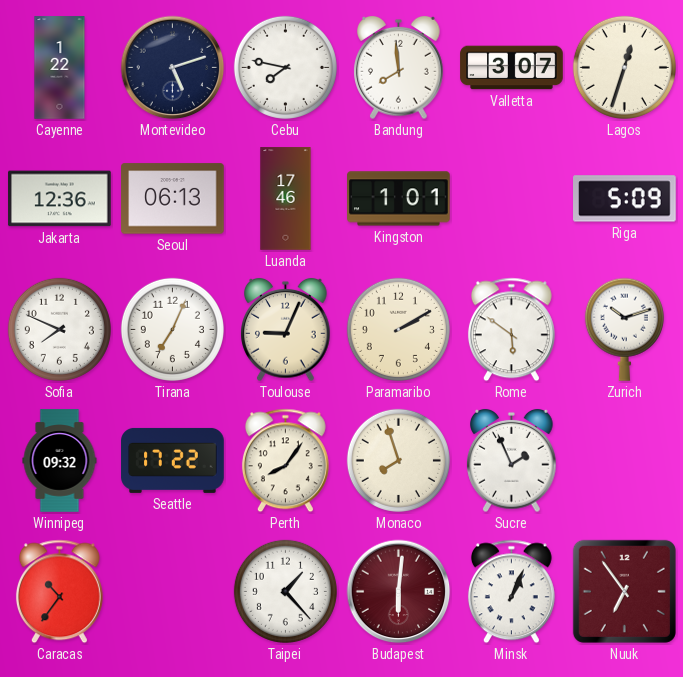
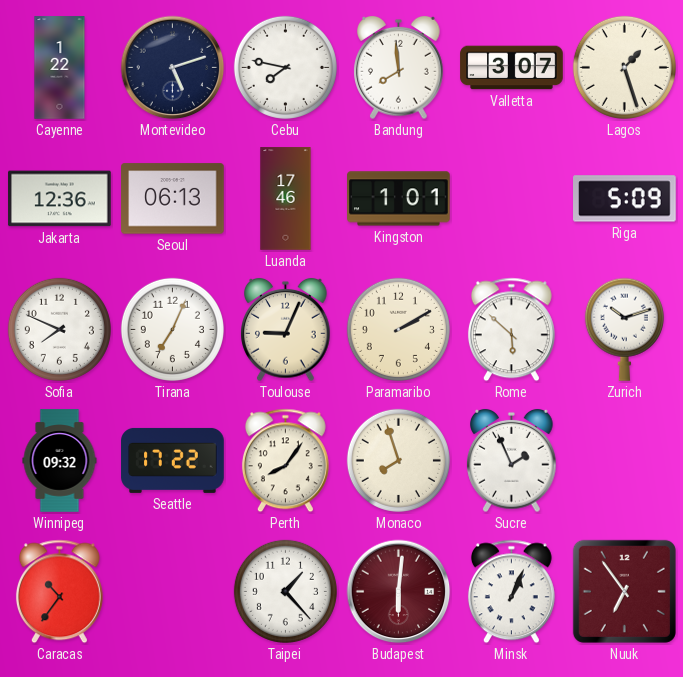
Lagos: 12:33 -> 1:27 (624, 67)
Rome: 5:51 -> 5:52 (511, 330)
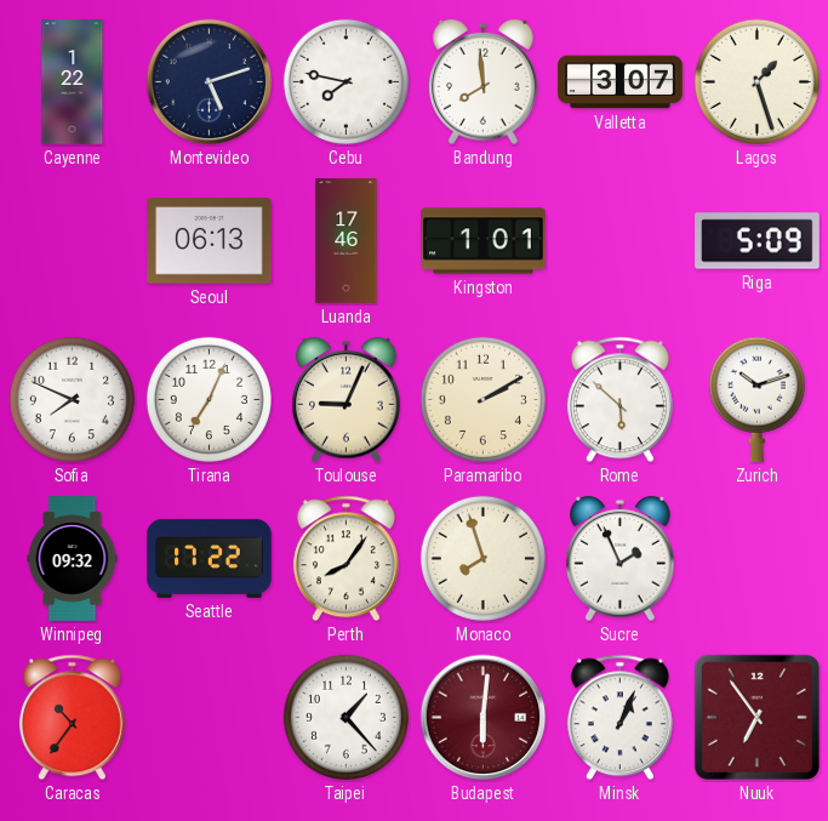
Jakarta: 12:36 -> none (60, 199)
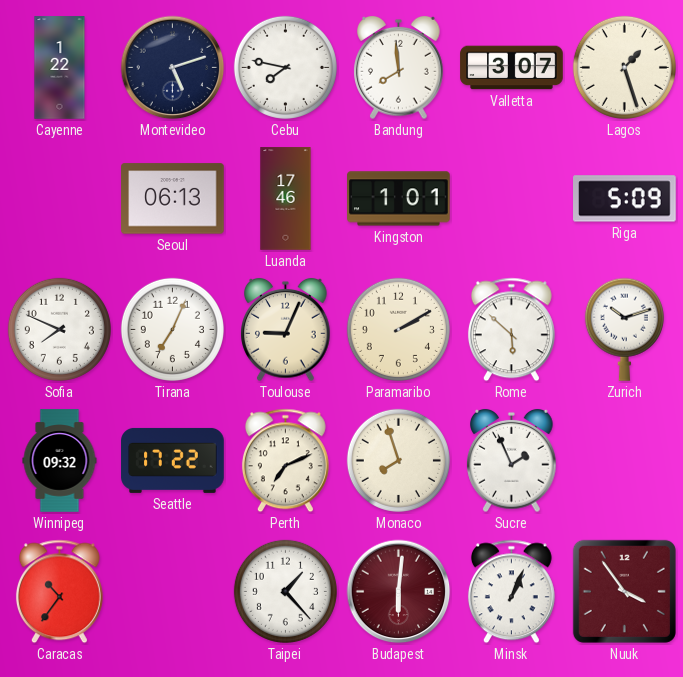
Perth: 8:06 -> 7:11 (285, 461)
Nuuk: 6:54 -> 3:54 (624, 591)
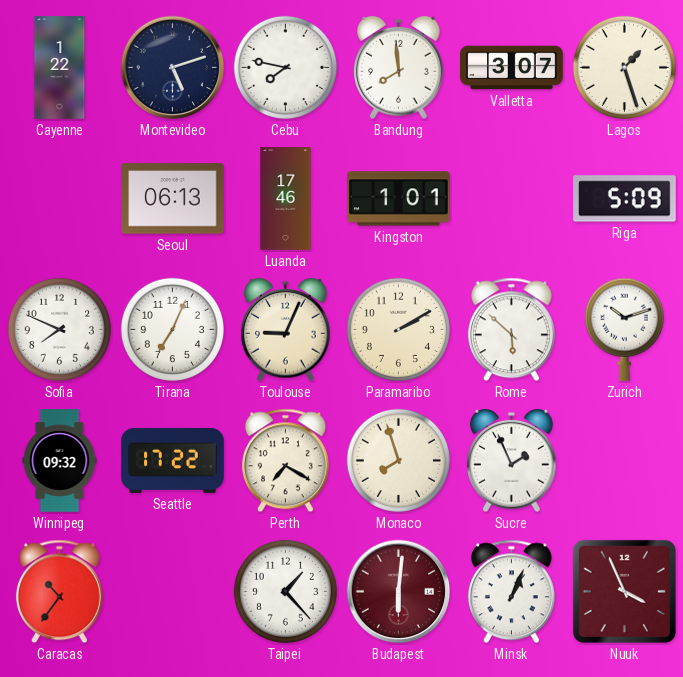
Perth: 7:11 -> 7:20 (285, 461)
Nuuk: 3:54 -> 3:56 (624, 591)
